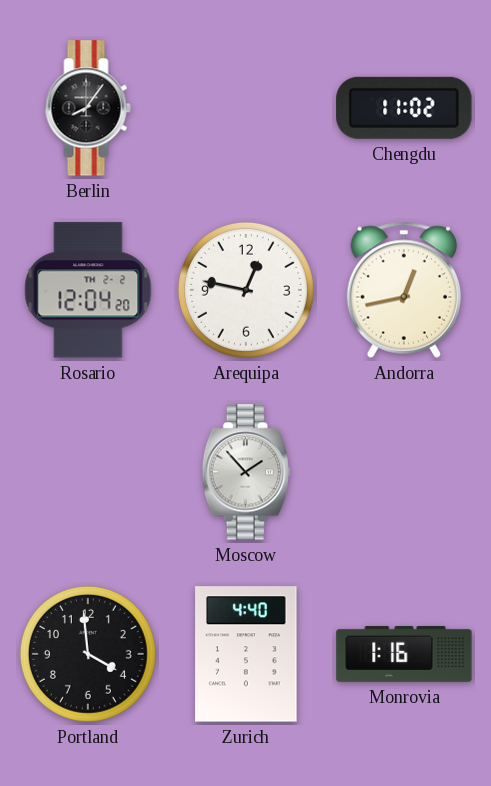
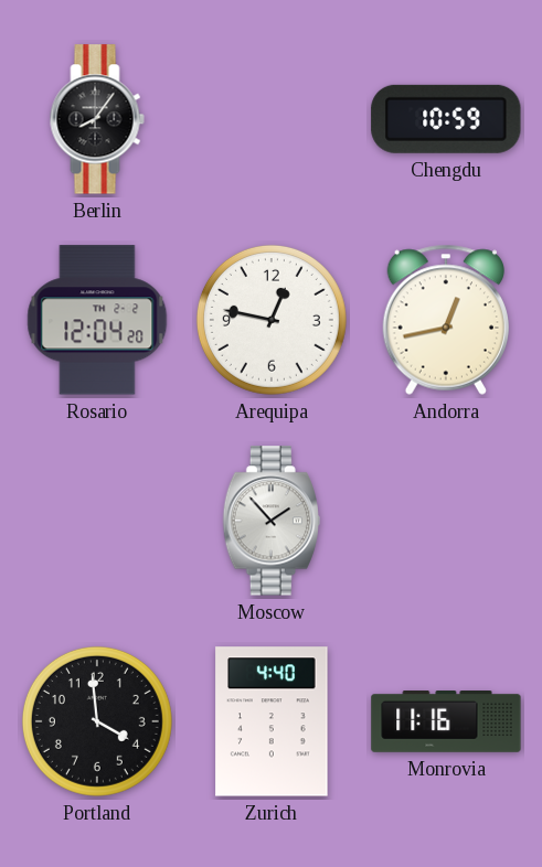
Chengdu: 11:02 -> 10:59 (446, 119)
Monrovia: 1:16 -> 11:16 (446, 722)
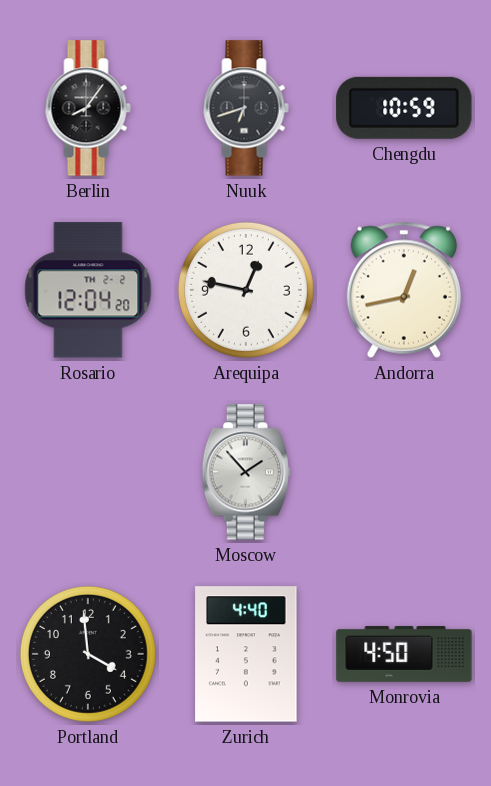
Nuuk: none -> 6:42 (246, 108)
Monrovia: 11:16 -> 4:50 (404, 655)
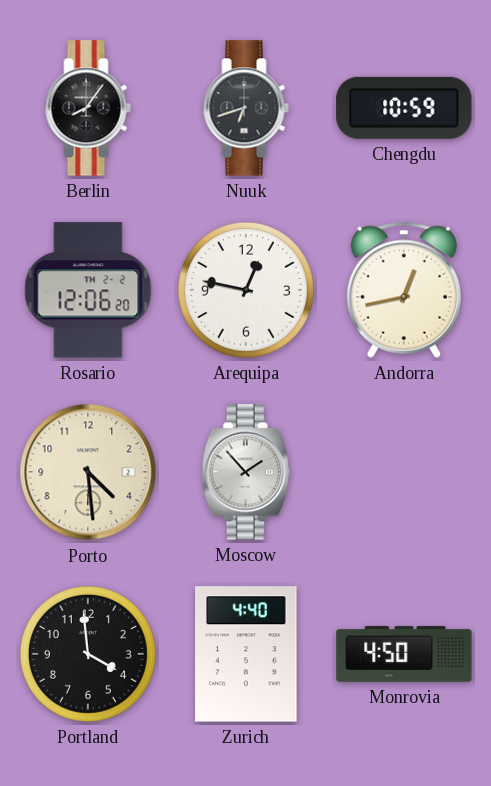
Rosario: 12:04 -> 12:06 (88, 290)
Porto: none -> 4:29 (88, 472)
